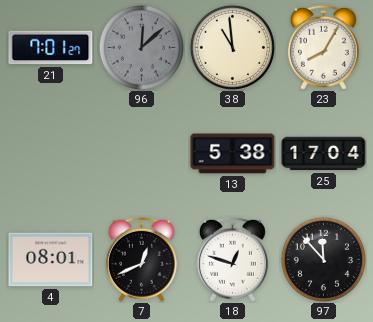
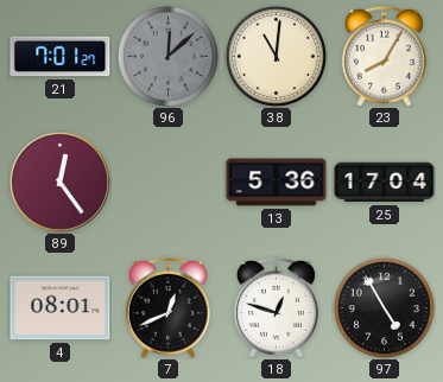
38: 10:59 -> 11:01 (276, 56)
89: none -> 12:24 (59, 182)
13: 5:38 -> 5:36 (277, 183)
97: 11:53 -> 4:55 (384, 307)
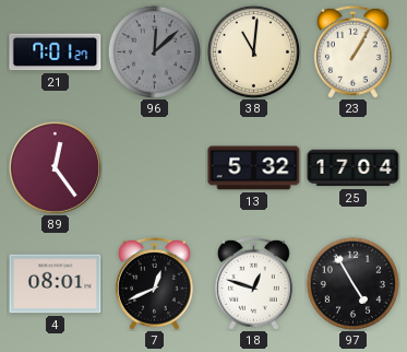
23: 8:05 -> 1:05 (352, 51)
13: 5:36 -> 5:32 (254, 168)
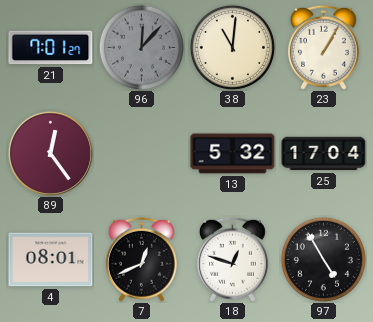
96: 12:08 -> 12:07 (141, 47)
